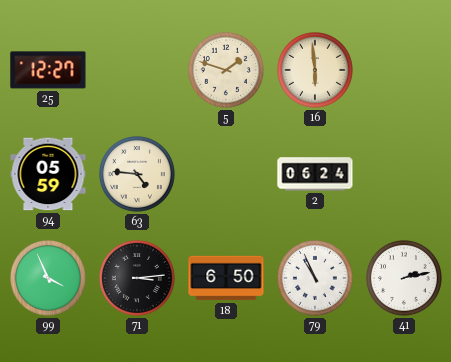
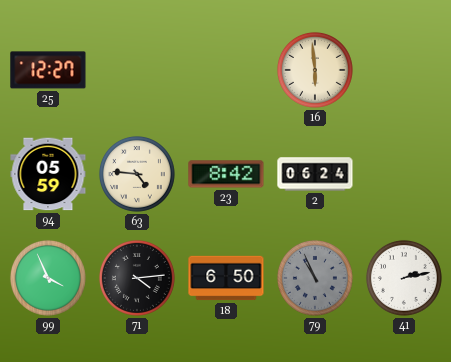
5: 1:48 -> none (226, 70)
23: none -> 8:42 (226, 174)
71: 3:14 -> 4:14 (137, 278)
79 dial: white -> grey (315, 278)
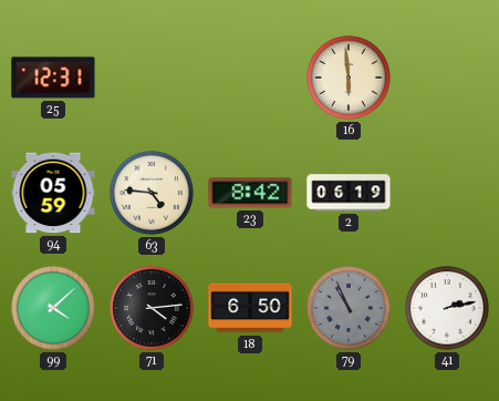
25: 12:27 -> 12:31 (53, 78)
2: 06:24 -> 06:19 (349, 193)
99: 3:56 -> 4:08 (53, 308)
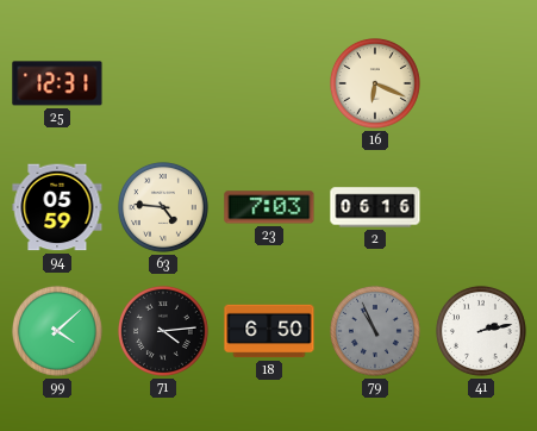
16: 5:59 -> 6:19 (375, 83)
23: 8:42 -> 7:03 (269, 207)
2: 06:19 -> 06:16 (375, 207)
